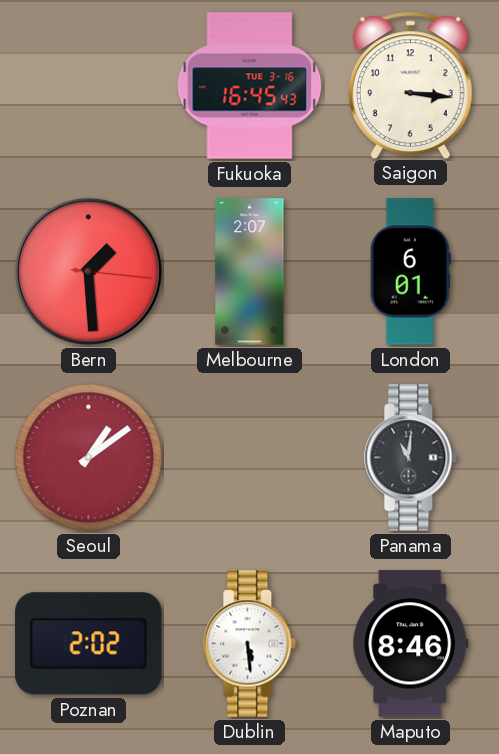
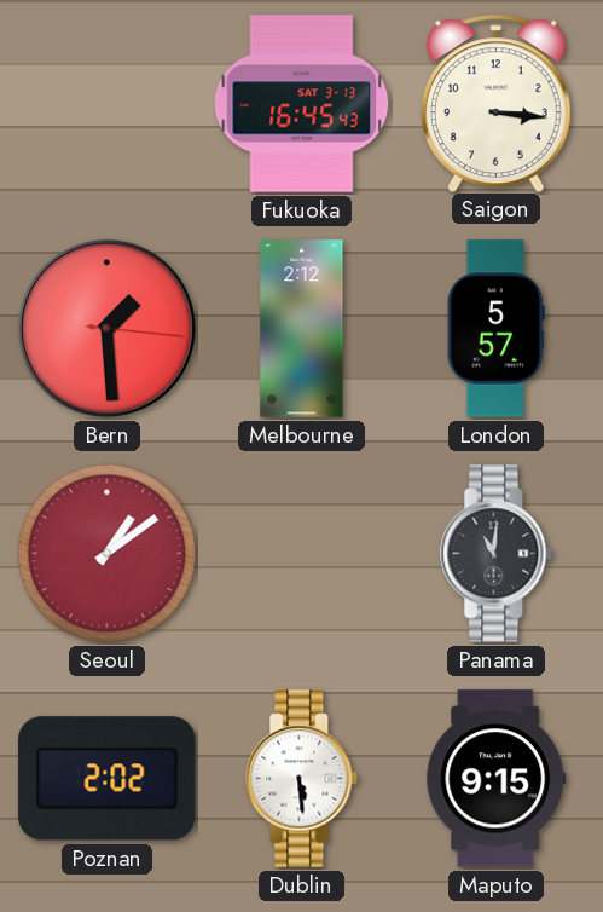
Fukuoka date: TUE 3-16 -> SAT 3-13 (302, 104)
Melbourne: 2:07 -> 2:12 (302, 329)
London: 6:01 -> 5:57 (495, 329)
Maputo: 8:46 -> 9:15 (497, 779)
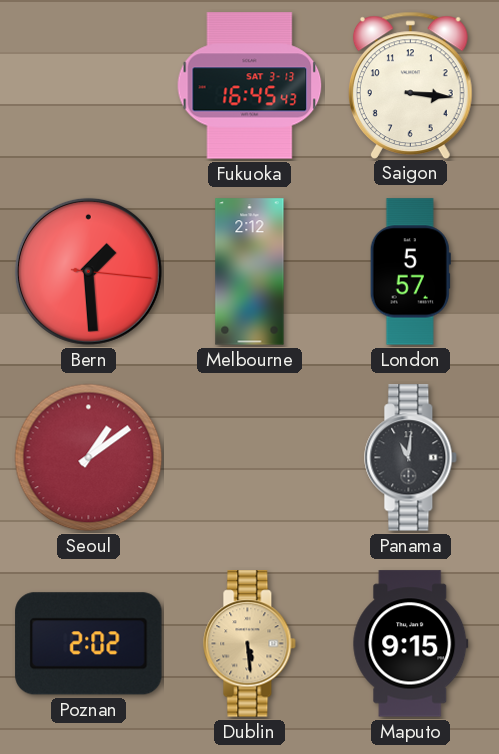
Dublin dial: white -> champagne (250, 644)
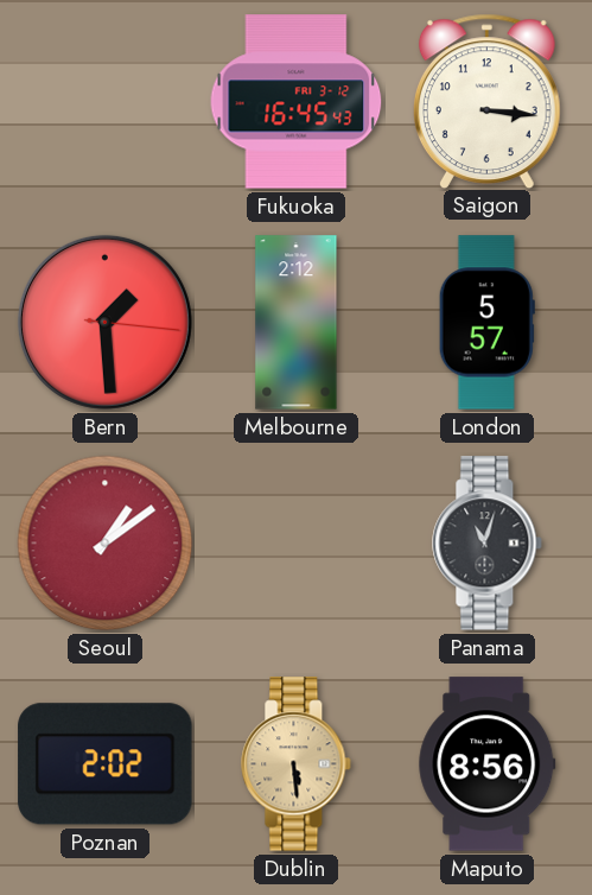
Fukuoka date: SAT 3-13 -> FRI 3-12 (297, 102)
Panama: 11:01 -> 11:03 (488, 544)
Maputo: 9:15 -> 8:56 (488, 764)
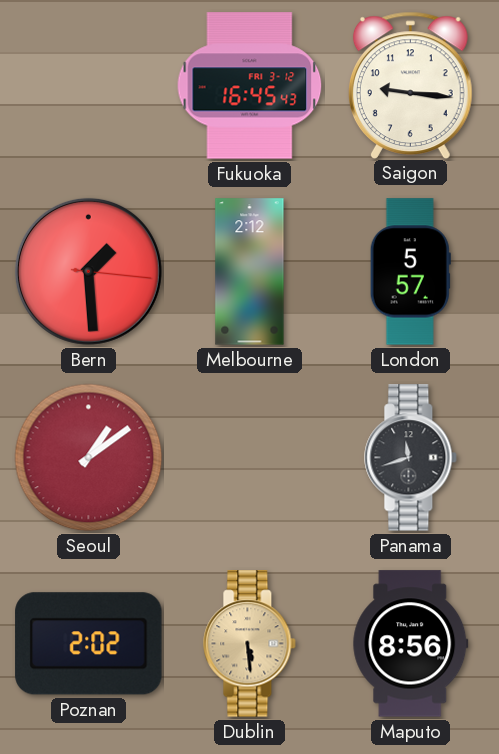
Saigon: 3:16 -> 9:16 (410, 85)
Panama: 11:03 -> 11:42 (411, 458)
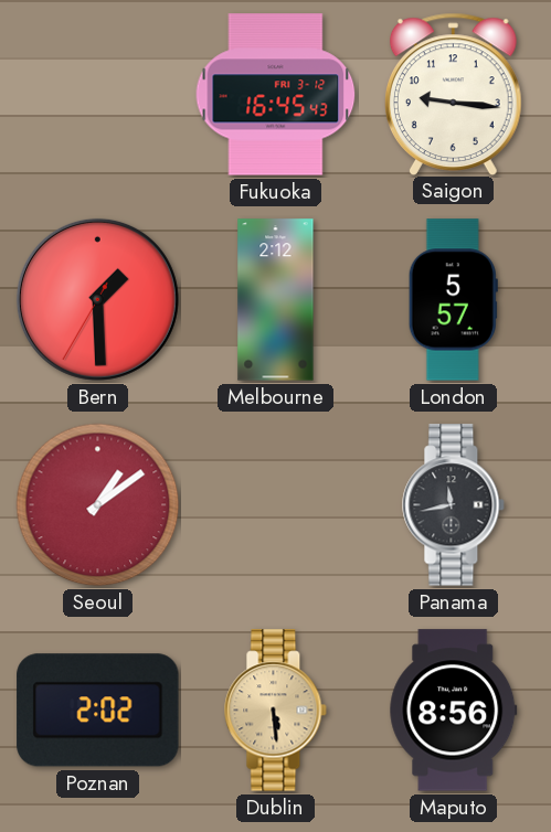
Bern: 1:29:16 -> 1:29:35 (97, 299)
Panama: 11:42 -> 11:43 (454, 505)
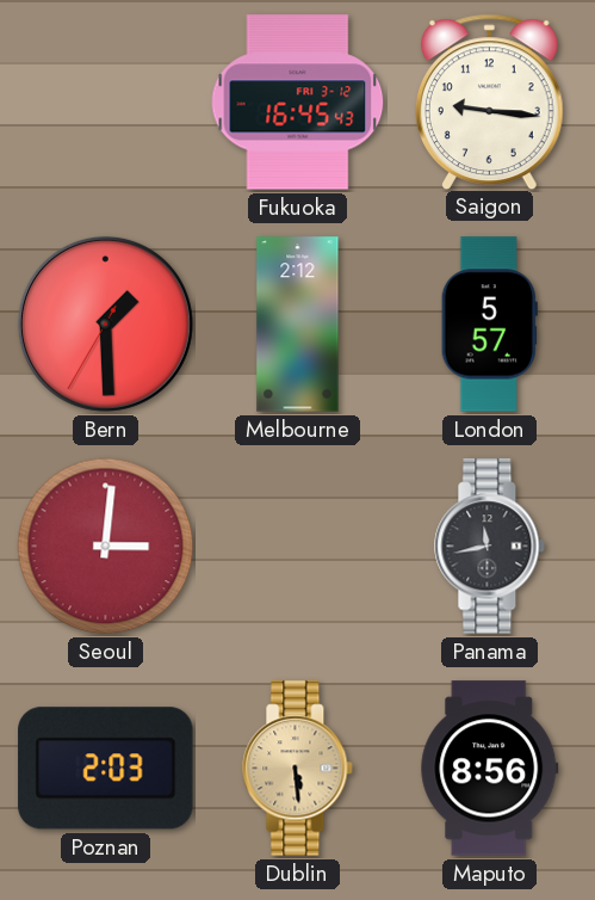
Seoul: 1:09 -> 3:01 (106, 547)
Poznan: 2:02 -> 2:03 (106, 769)
